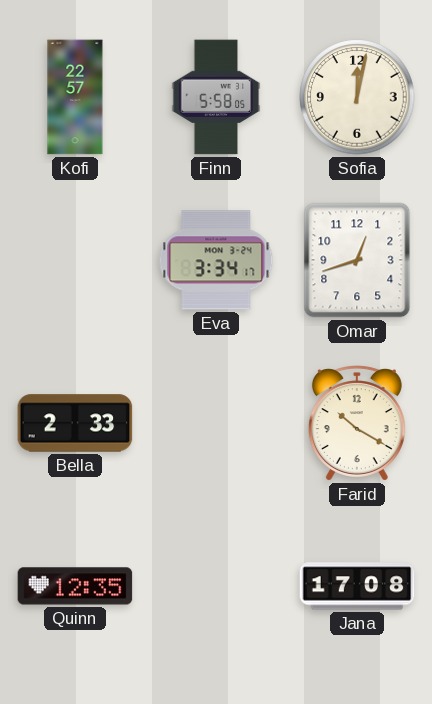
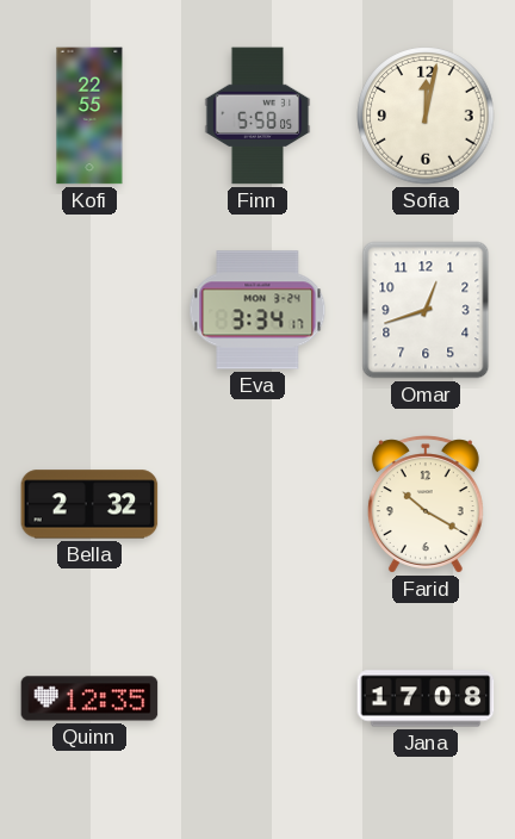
Kofi: 22:57 -> 22:55 (89, 116)
Bella: 2:33 -> 2:32 (89, 504)
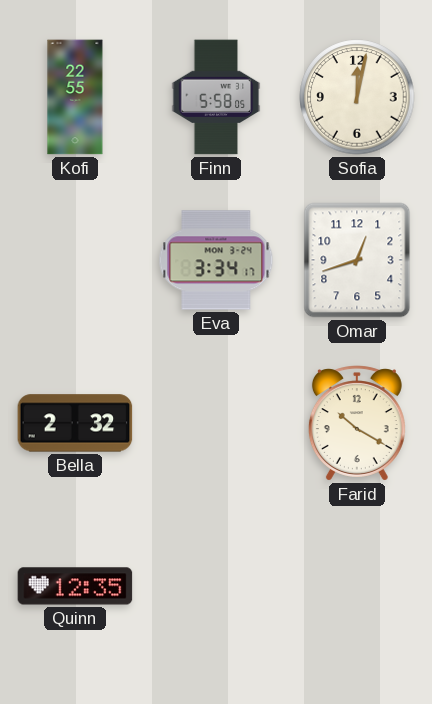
Jana: 17:08 -> none (426, 698)
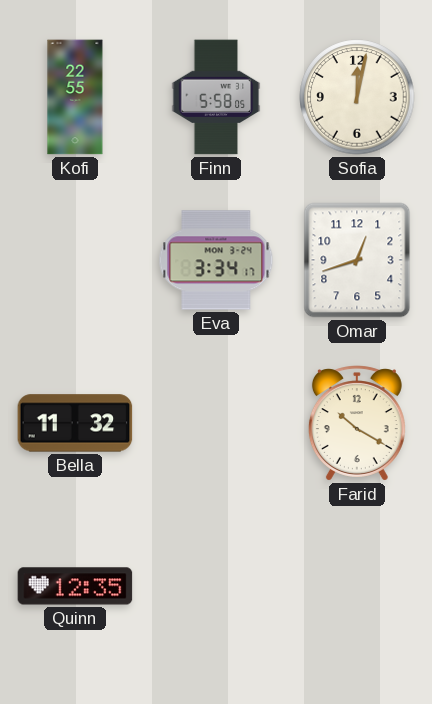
Bella: 2:32 -> 11:32 (75, 423)
